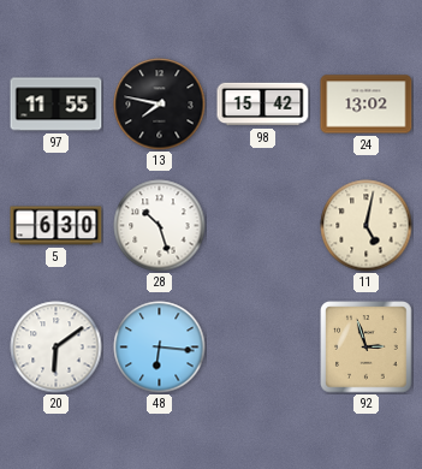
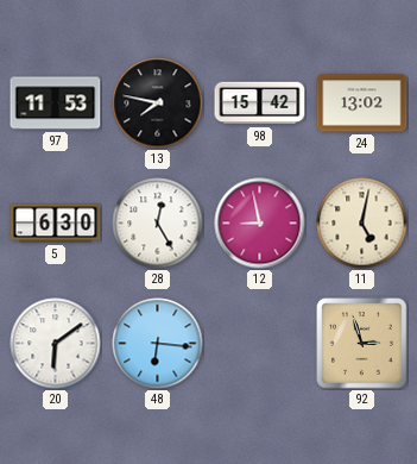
97: 11:55 -> 11:53 (56, 104)
28: 10:27 -> 12:25 (158, 224)
12: none -> 8:58 (260, 224)
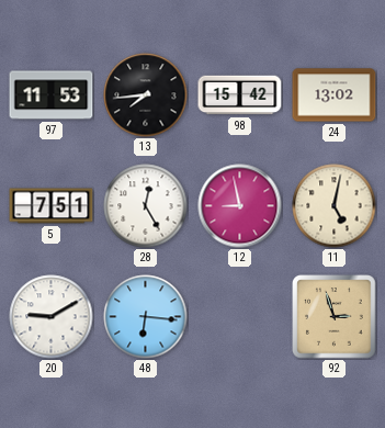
13: 7:47 -> 7:44 (146, 95)
5: 6:30 -> 7:51 (52, 206)
20: 6:09 -> 9:10 (52, 317)
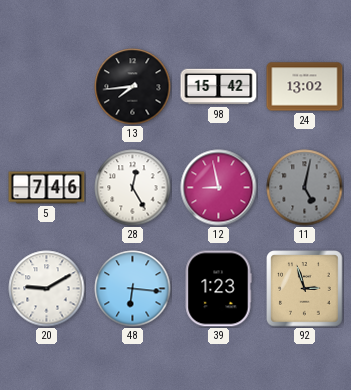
97: 11:53 -> none (52, 95)
5: 7:51 -> 7:46 (47, 188)
11 dial: cream -> grey (305, 188)
39: none -> 1:23 (218, 289)
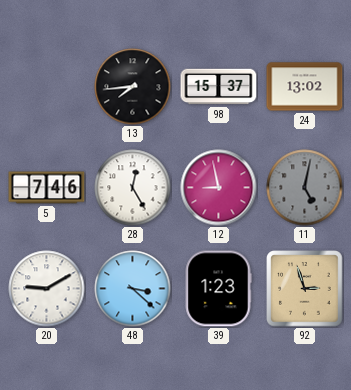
98: 15:42 -> 15:37 (219, 87)
48: 6:16 -> 3:22 (133, 289)
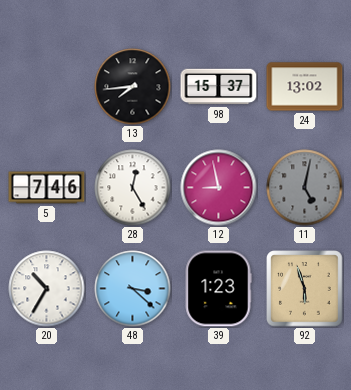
20: 9:10 -> 10:35 (47, 289)
92: 2:57 -> 5:57 (305, 289)
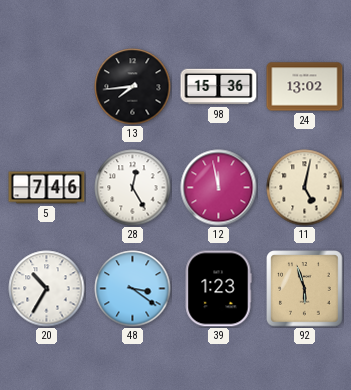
98: 15:37 -> 15:36 (219, 87)
12: 8:58 -> 11:58 (219, 188)
11 dial: grey -> cream (305, 188)
48: 3:22 -> 3:21 (133, 289)
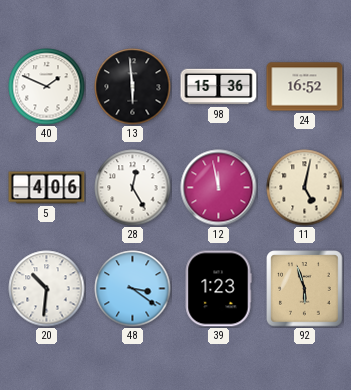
40: none -> 1:49 (47, 87)
13: 7:44 -> 5:59 (133, 87)
24: 13:02 -> 16:52 (305, 87)
5: 7:46 -> 4:06 (47, 188)
20: 10:35 -> 10:31 (47, 289)
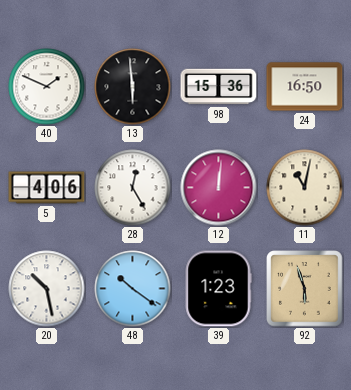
24: 16:52 -> 16:50 (305, 87)
12: 11:58 -> 12:01 (219, 188)
11: 5:02 -> 11:02 (305, 188)
20: 10:31 -> 10:28 (47, 289)
48: 3:21 -> 10:21 (133, 289)
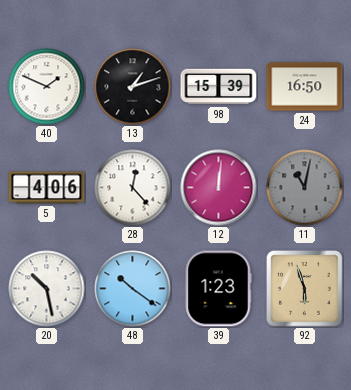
13: 5:59 -> 1:12 (133, 87)
98: 15:36 -> 15:39 (219, 87)
28: 12:25 -> 12:23 (133, 188)
11 dial: cream -> grey (305, 188)
